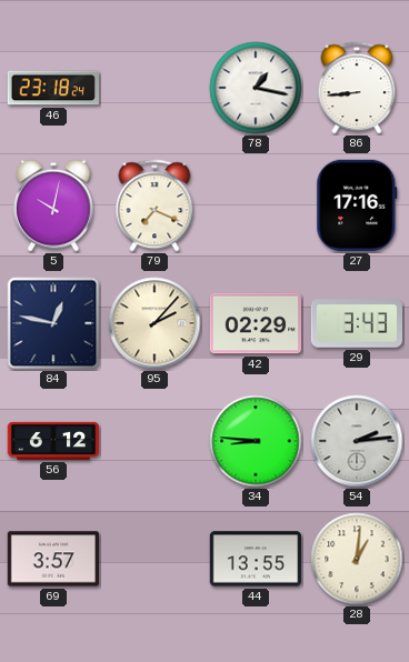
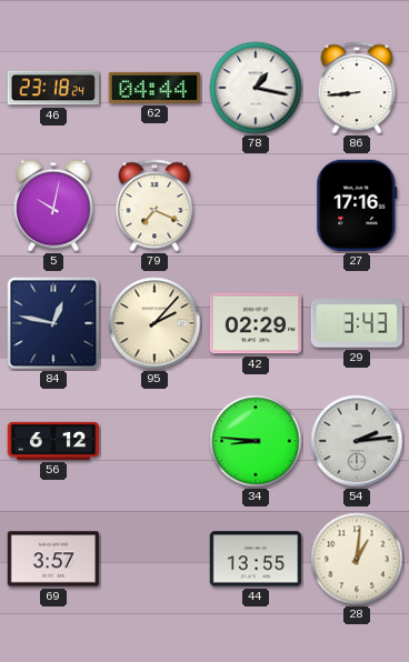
62: none -> 04:44 (154, 88)
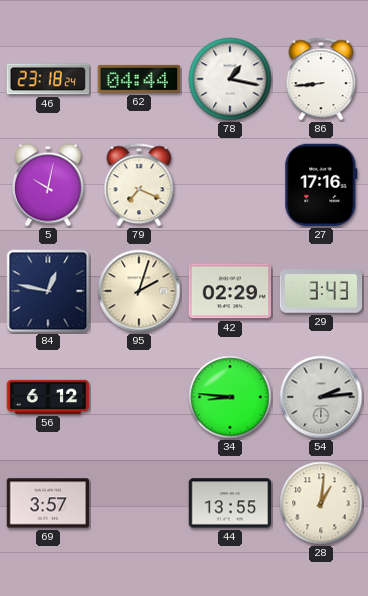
95: 2:07 -> 2:03 (139, 291)
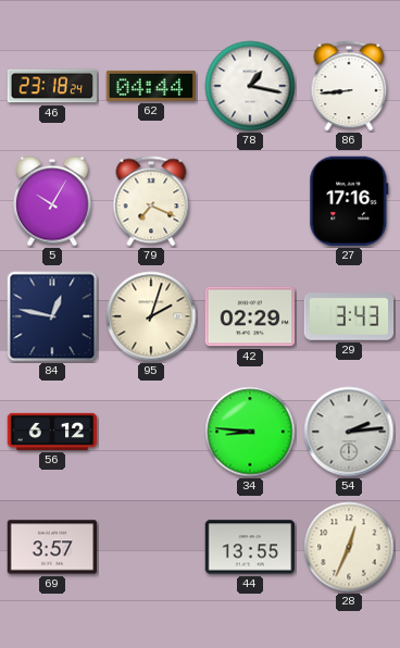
5: 10:02 -> 10:05 (53, 201)
28: 1:01 -> 12:34 (349, 547)
